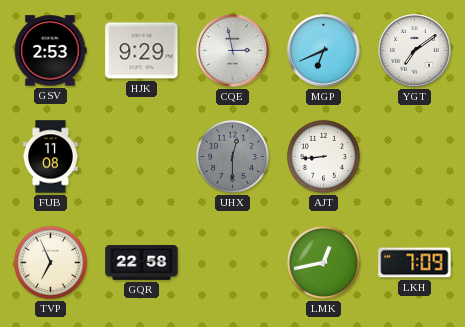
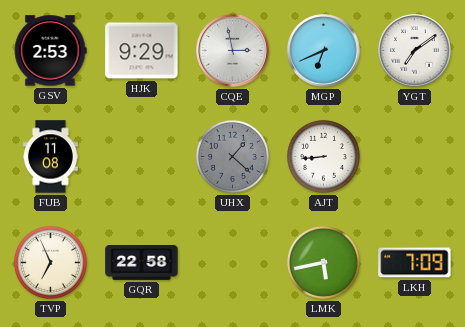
UHX: 12:30 -> 1:22 (232, 156)
LMK: 12:43 -> 5:43 (323, 262)
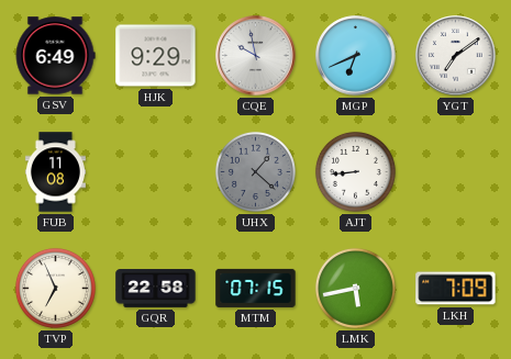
GSV: 2:53 -> 6:49 (55, 56)
CQE: 2:58 -> 9:58 (256, 56)
MTM: none -> 07:15 (256, 288)
